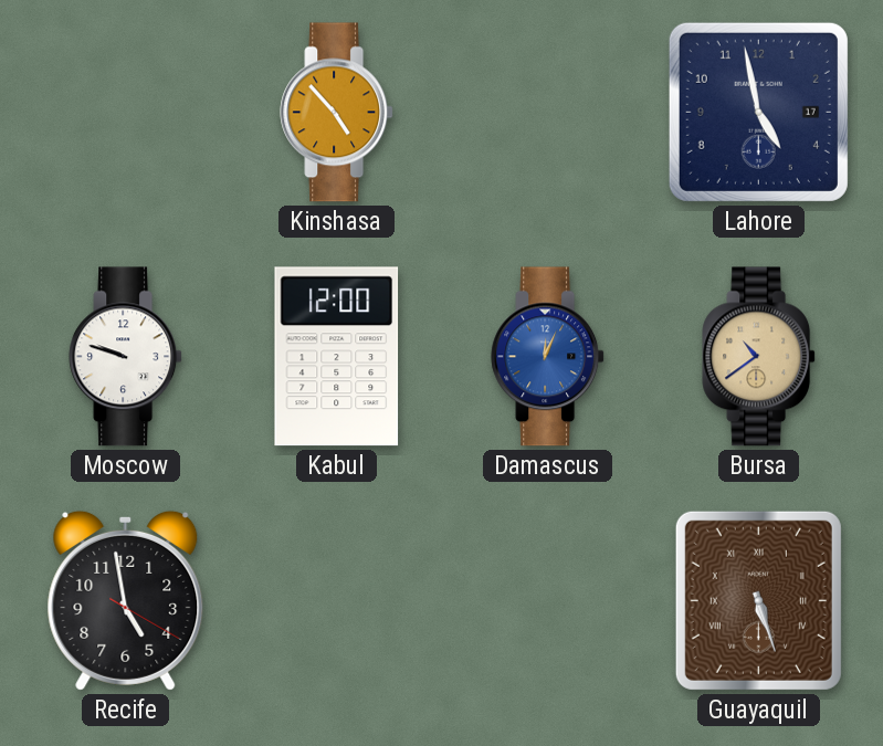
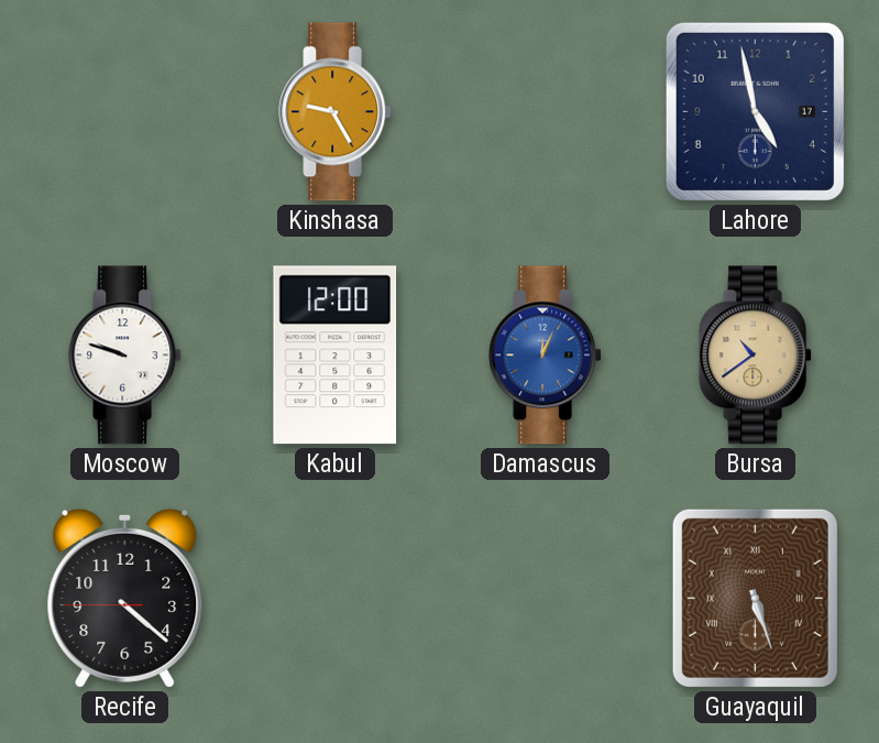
Kinshasa: 4:53 -> 9:25 (336, 112)
Recife: 4:58 -> 4:21 (125, 598)
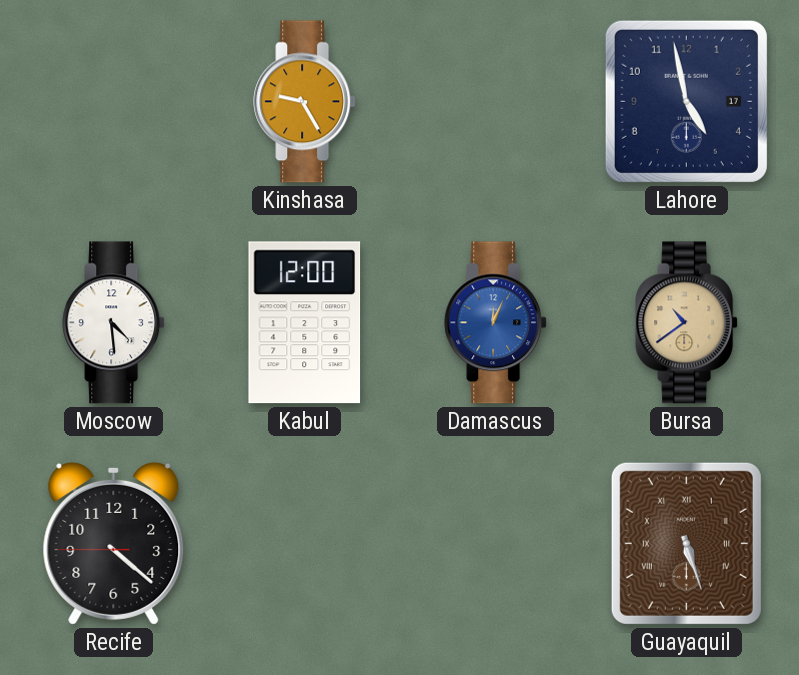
Moscow: 9:48 -> 4:29 (114, 323)
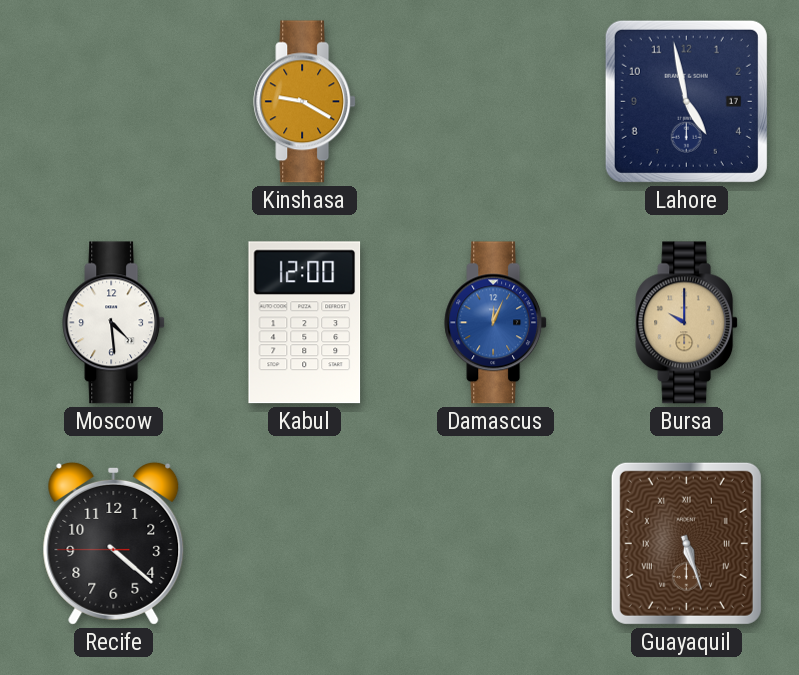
Kinshasa: 9:25 -> 9:20 (305, 102)
Bursa: 10:39 -> 10:00 (687, 323)
